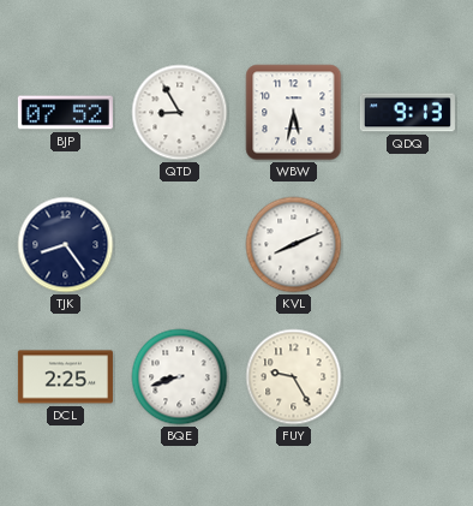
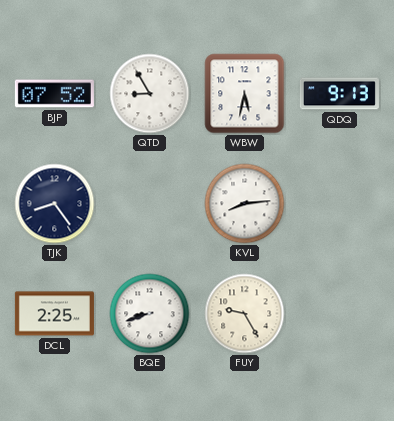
KVL: 8:11 -> 8:14 (245, 204)
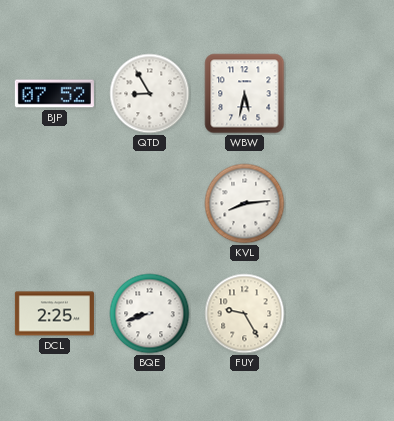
QDQ: 9:13 -> none (339, 94)
TJK: 8:24 -> none (55, 204)
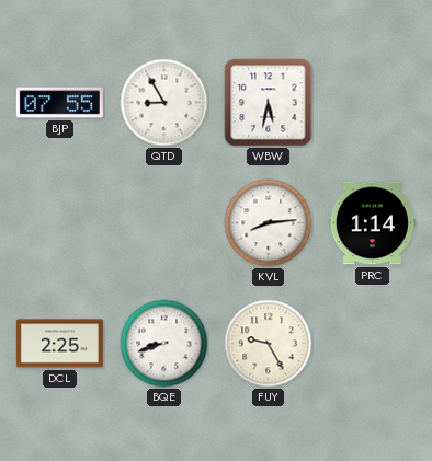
BJP: 07:52 -> 07:55 (59, 103)
PRC: none -> 1:14 (372, 223)
